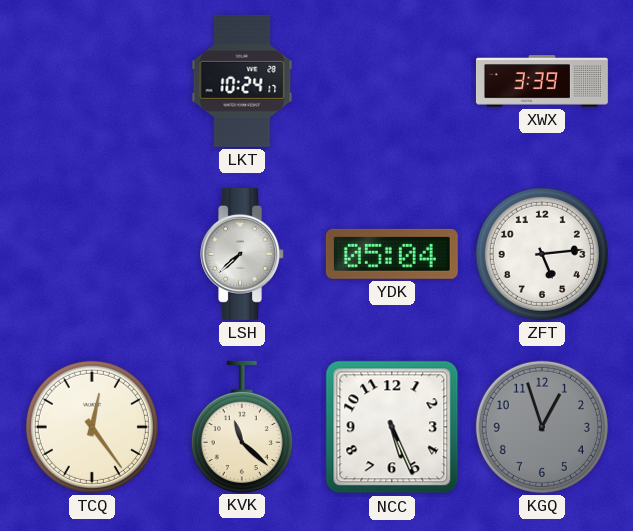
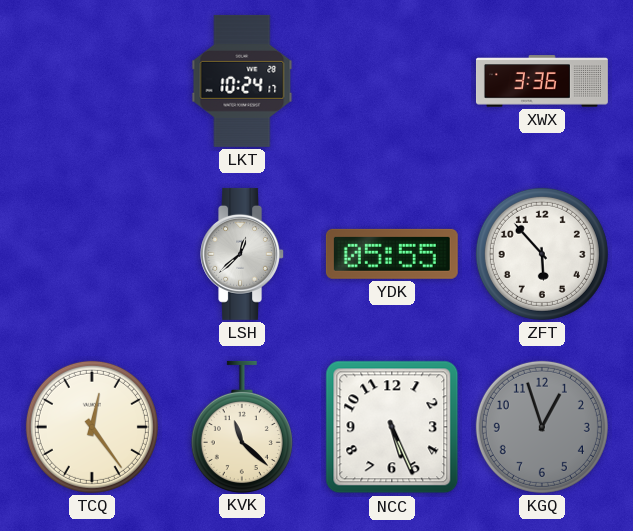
XWX: 3:39 -> 3:36 (542, 81)
LSH: 7:38 -> 12:38 (243, 254)
YDK: 05:04 -> 05:55 (392, 254)
ZFT: 5:14 -> 5:53 (542, 254)
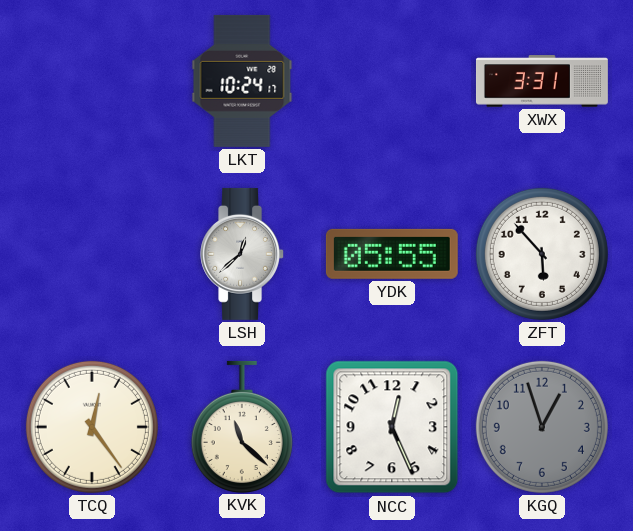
XWX: 3:36 -> 3:31 (542, 81)
NCC: 5:26 -> 12:26 (392, 427)
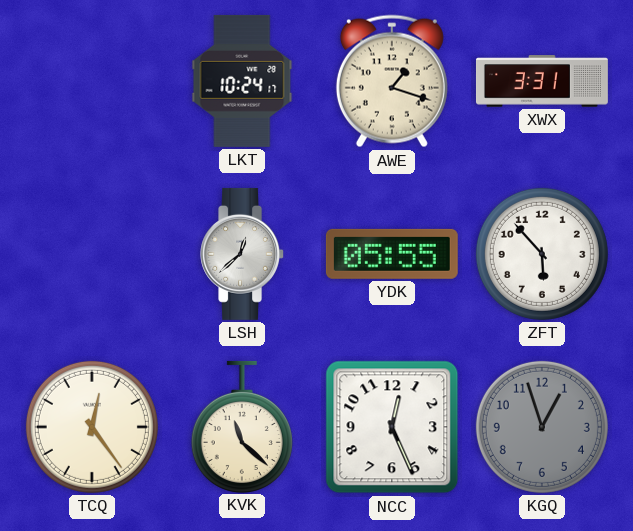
AWE: none -> 1:18 (392, 81)
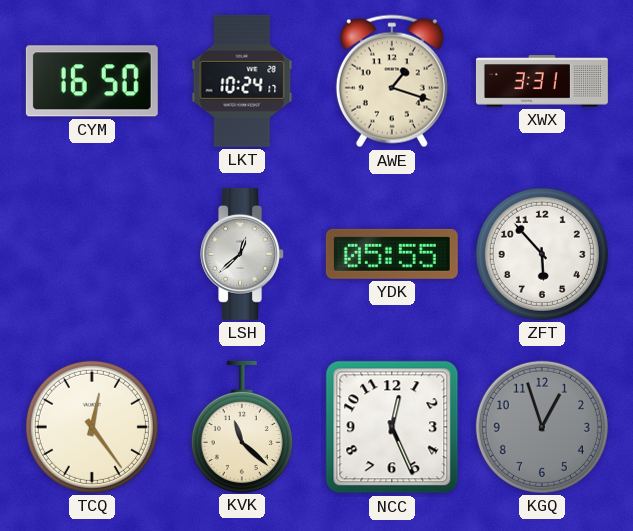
CYM: none -> 16:50 (92, 81)
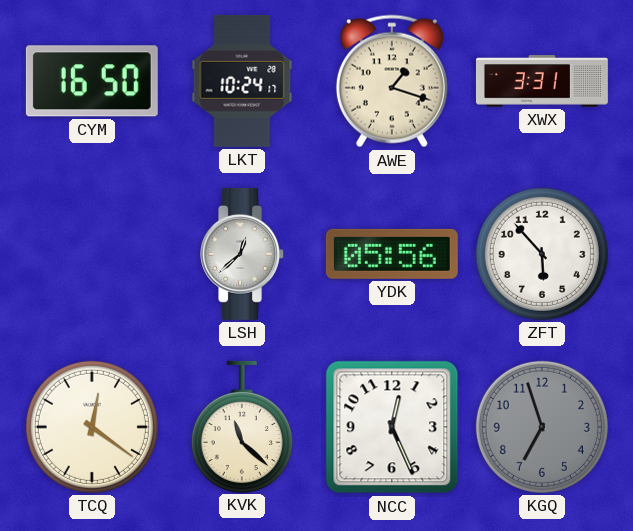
YDK: 05:55 -> 05:56 (392, 254)
TCQ: 12:24 -> 12:21 (92, 427)
KGQ: 12:57 -> 6:57 (542, 427)
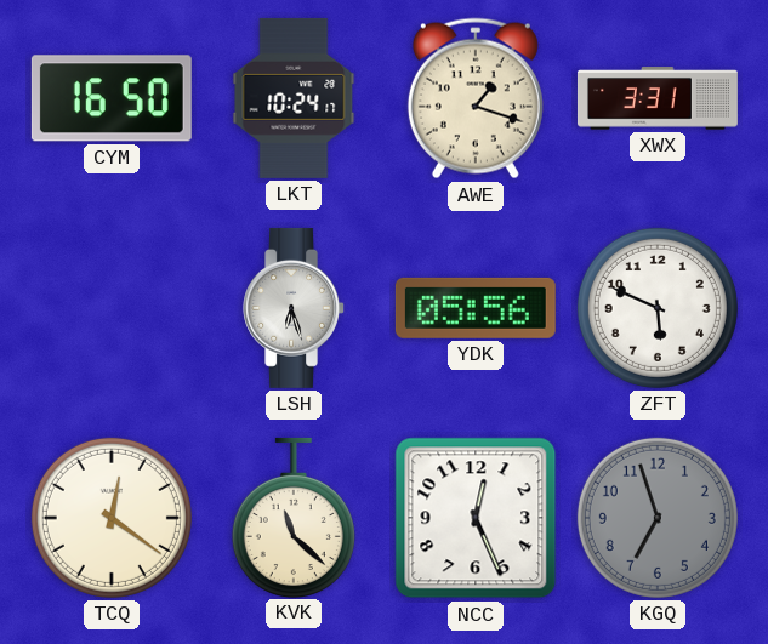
LSH: 12:38 -> 6:27 (295, 308)
ZFT: 5:53 -> 5:49 (658, 308)
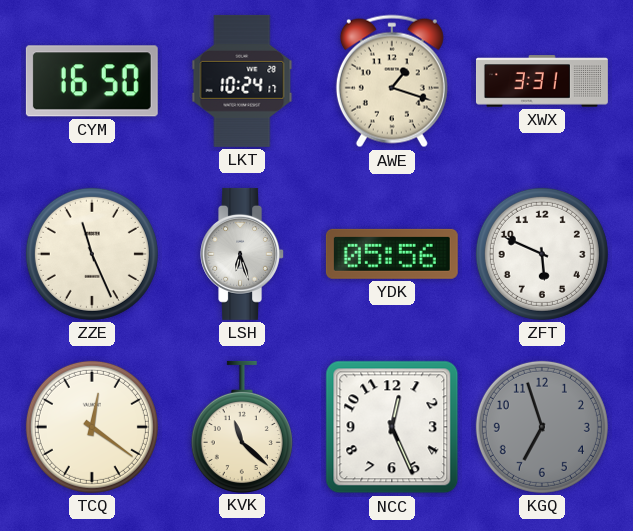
ZZE: none -> 11:26 (92, 254)
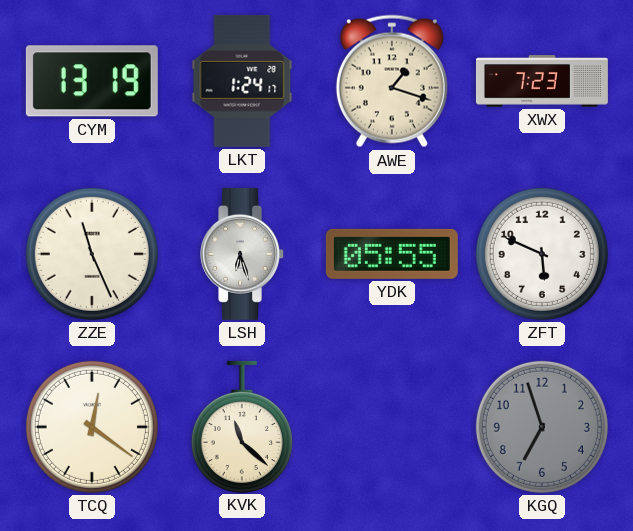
CYM: 16:50 -> 13:19 (92, 81)
LKT: 10:24 -> 1:24 (242, 81)
XWX: 3:31 -> 7:23 (542, 81)
YDK: 05:56 -> 05:55 (392, 254)
NCC: 12:26 -> none (392, 427)
